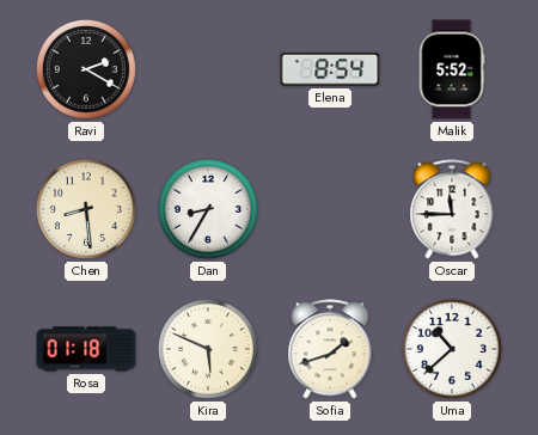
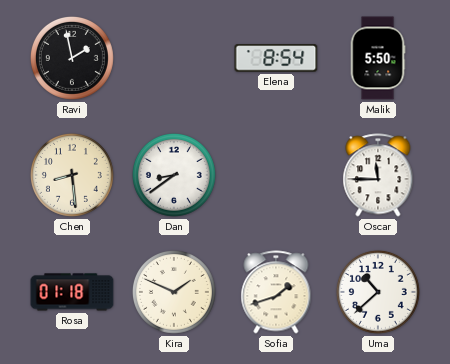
Ravi: 2:20 -> 1:58 (72, 58)
Malik: 5:52 -> 5:50 (378, 58)
Dan: 8:35 -> 8:39 (174, 175)
Kira: 5:49 -> 1:49 (174, 292)
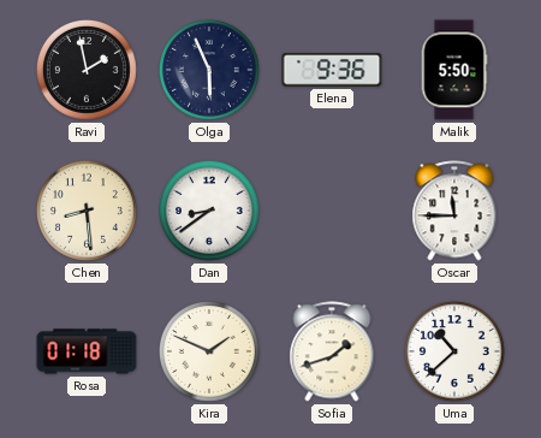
Olga: none -> 5:56 (209, 70)
Elena: 8:54 -> 9:36 (332, 70)
